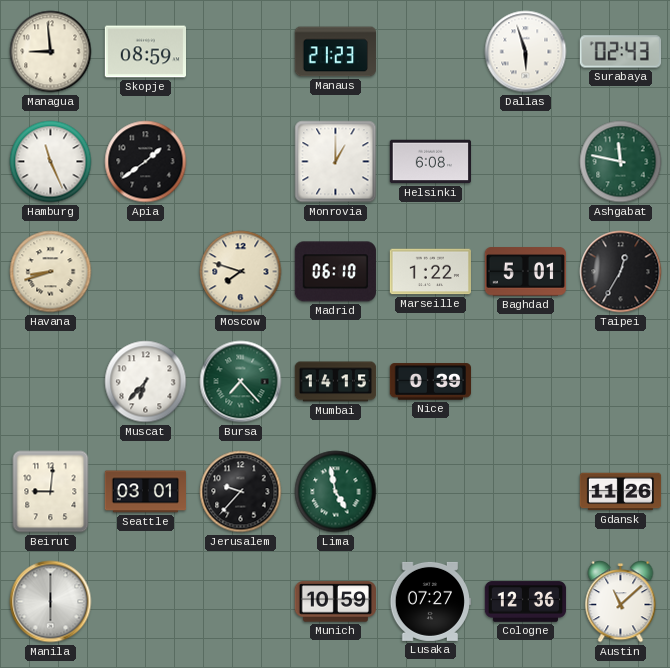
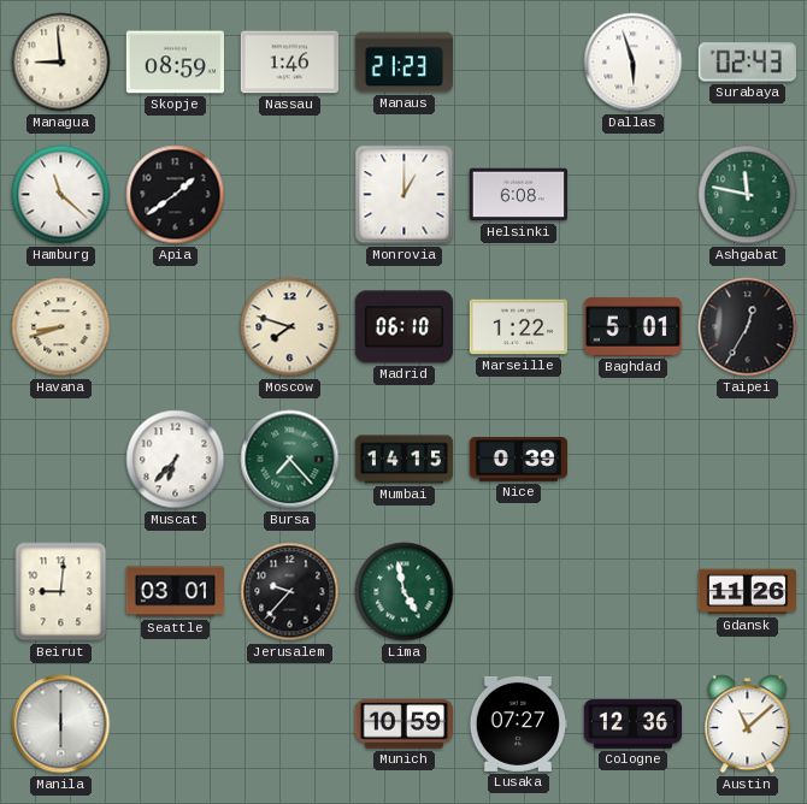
Nassau: none -> 1:46 (289, 63)
Hamburg: 11:26 -> 11:22 (61, 195)
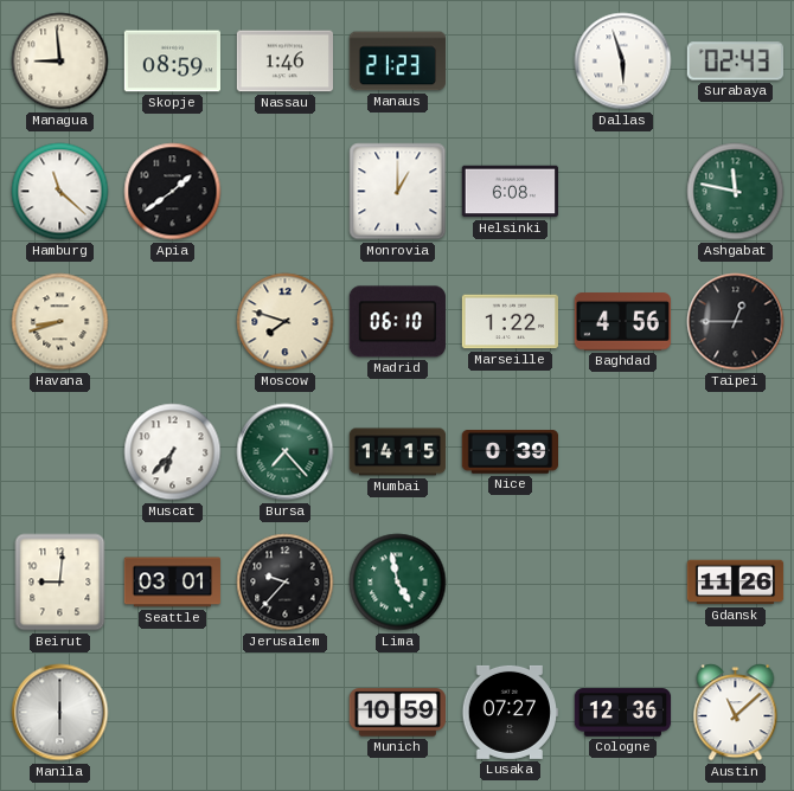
Baghdad: 5:01 -> 4:56 (622, 322)
Taipei: 12:35 -> 12:45 (736, 322)
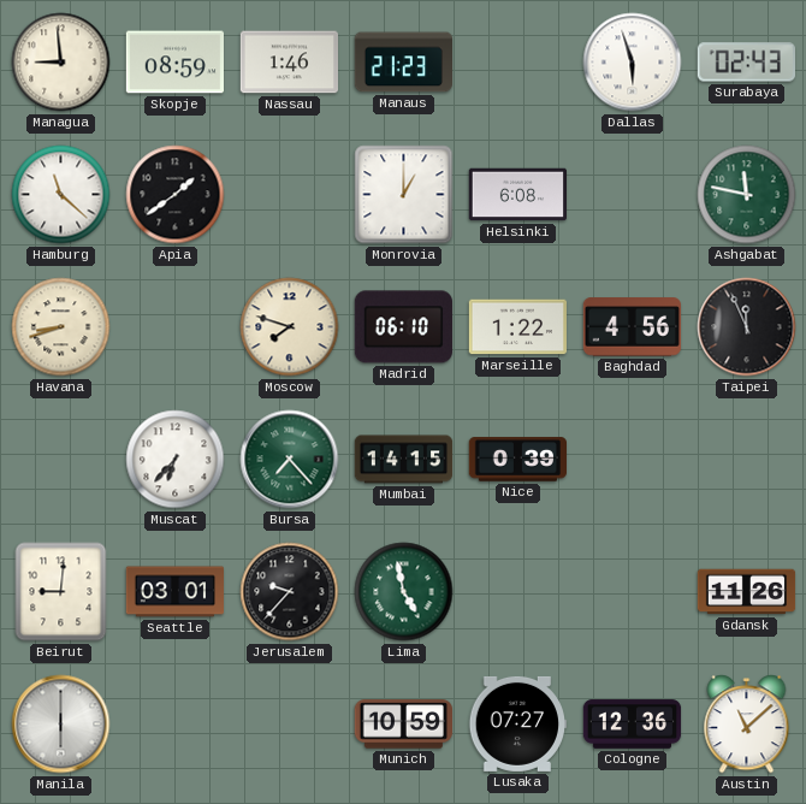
Taipei: 12:45 -> 11:56 (747, 327)
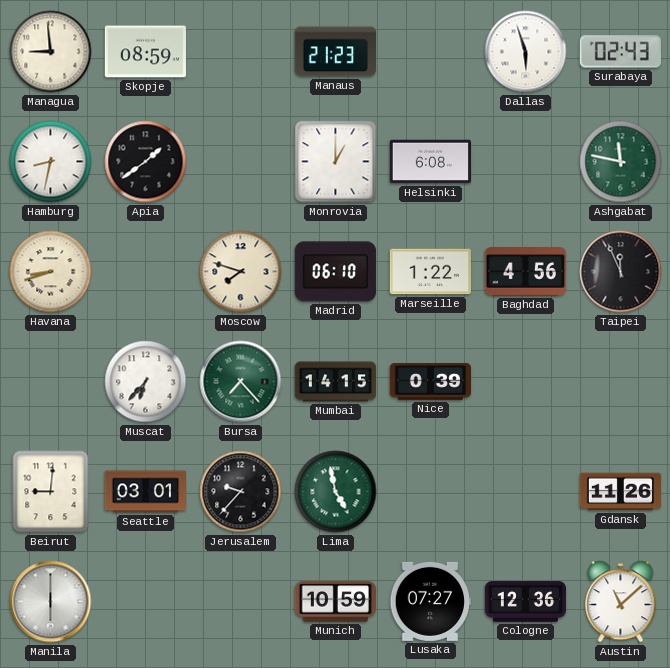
Nassau: 1:46 -> none (289, 63)
Hamburg: 11:22 -> 8:32 (51, 162)
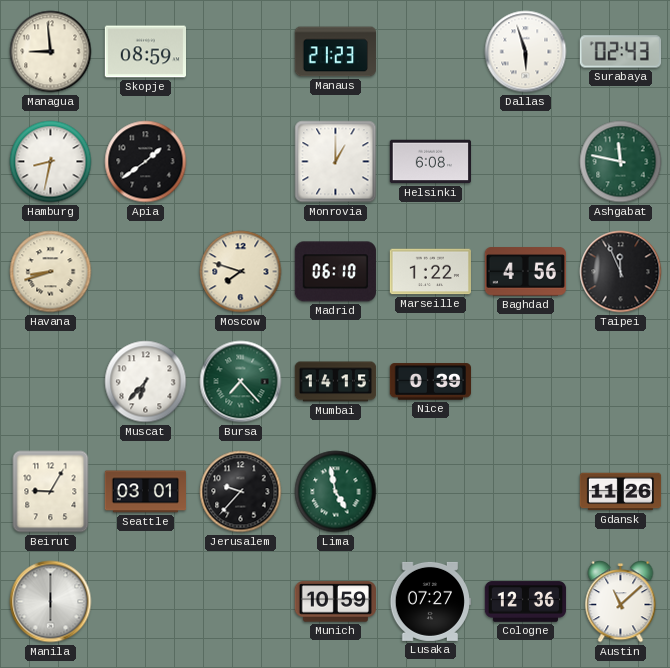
Beirut: 9:01 -> 9:05 (51, 492)
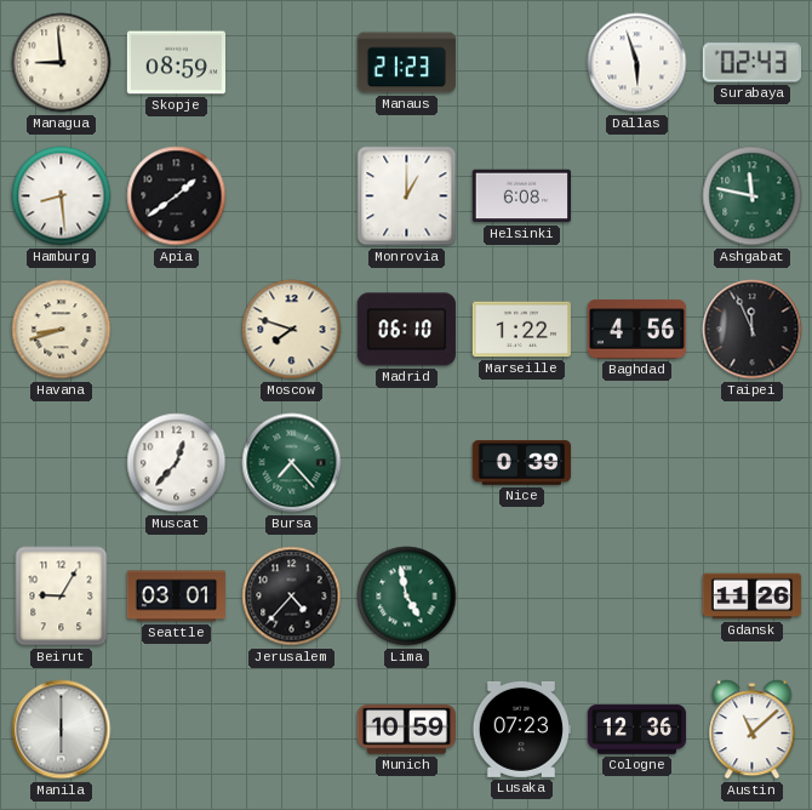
Hamburg: 8:32 -> 8:29 (62, 196)
Muscat: 6:37 -> 12:37 (177, 463)
Mumbai: 14:15 -> none (336, 382)
Jerusalem: 9:37 -> 4:37 (292, 597)
Lusaka: 07:27 -> 07:23 (521, 729)
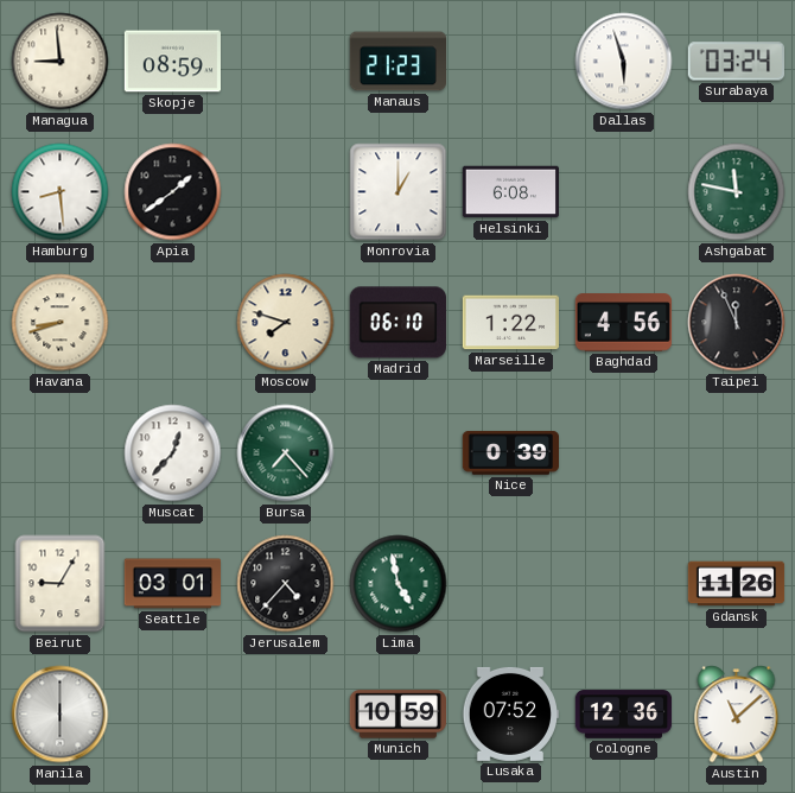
Surabaya: 02:43 -> 03:24 (736, 62)
Lusaka: 07:23 -> 07:52 (510, 713)
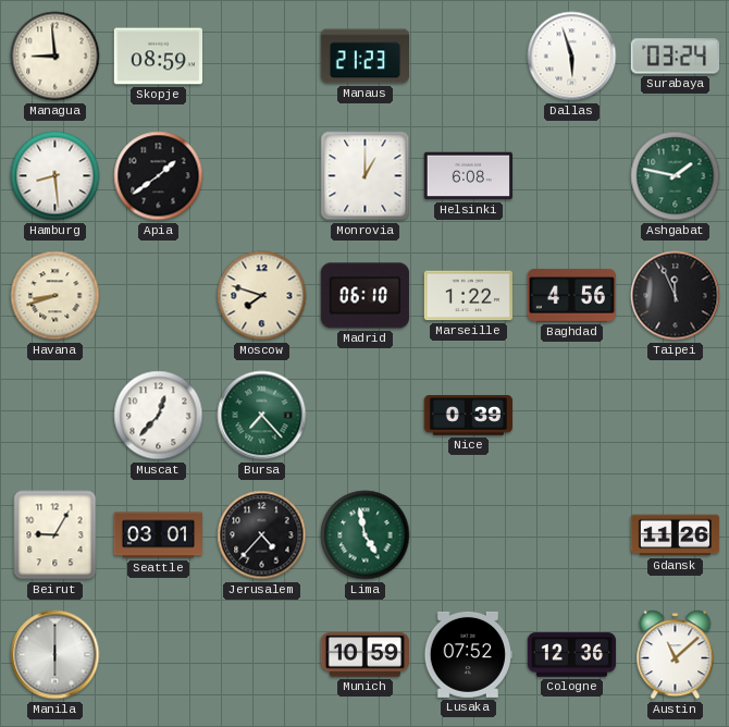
Ashgabat: 11:47 -> 1:47 (676, 176)
